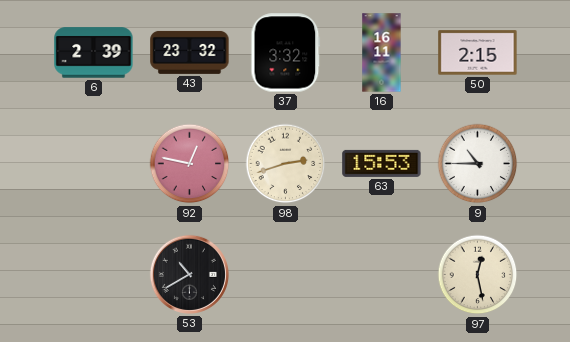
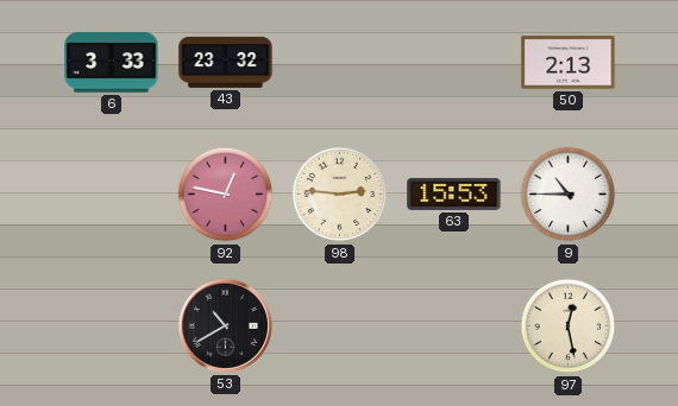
6: 2:39 -> 3:33 (112, 63)
37: 3:32 -> none (286, 53)
16: 16:11 -> none (382, 53)
50: 2:15 -> 2:13 (569, 63)
98: 2:42 -> 2:46 (340, 195)
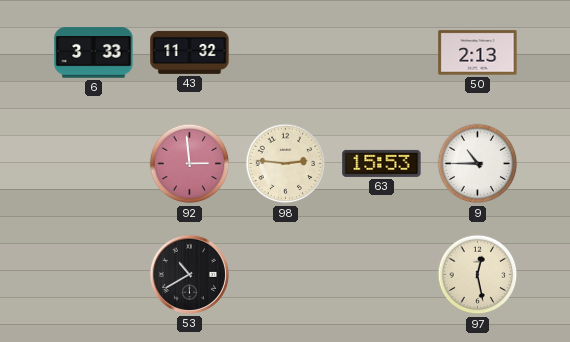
43: 23:32 -> 11:32 (190, 52)
92: 12:47 -> 2:59 (190, 164)
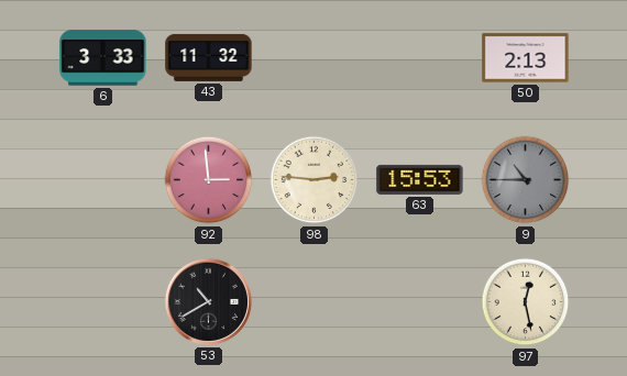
9 dial: white -> grey (526, 180)
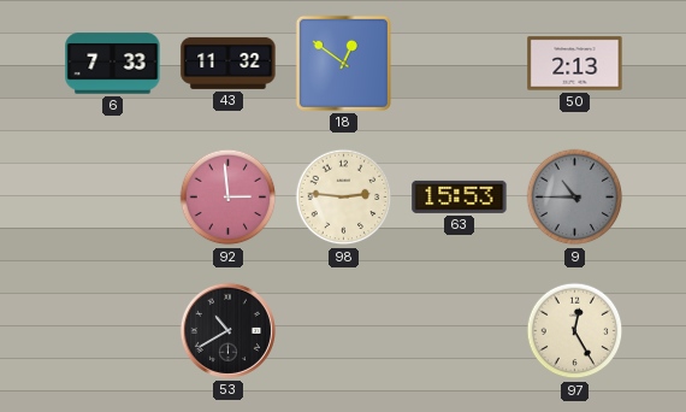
6: 3:33 -> 7:33 (113, 64)
18: none -> 12:51 (343, 63)
97: 12:28 -> 12:25 (575, 331)
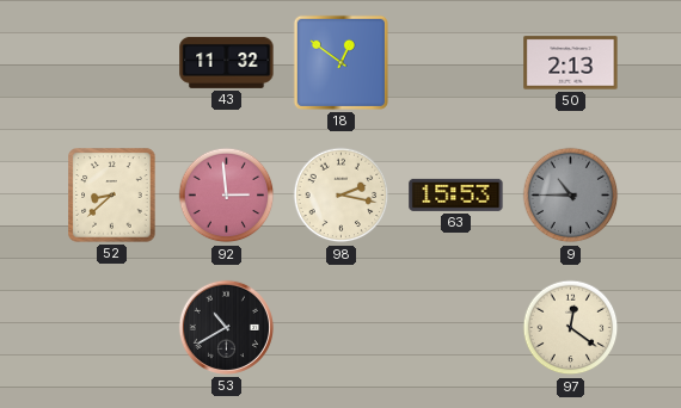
6: 7:33 -> none (113, 64)
52: none -> 8:38 (112, 196)
98: 2:46 -> 2:17 (342, 196)
97: 12:25 -> 12:21 (571, 328)
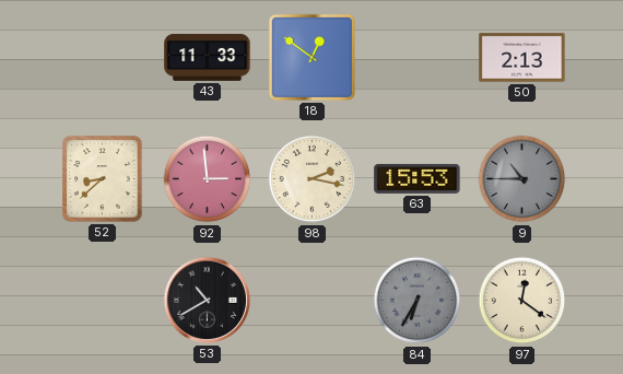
43: 11:32 -> 11:33 (208, 57)
84: none -> 6:35 (418, 301)
